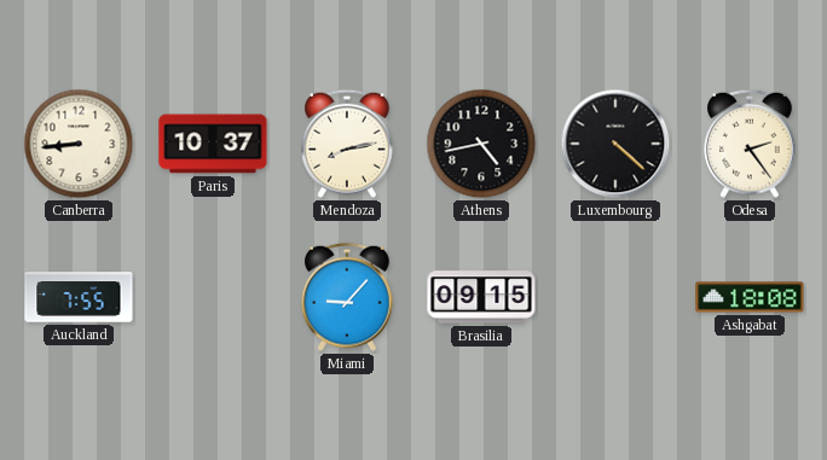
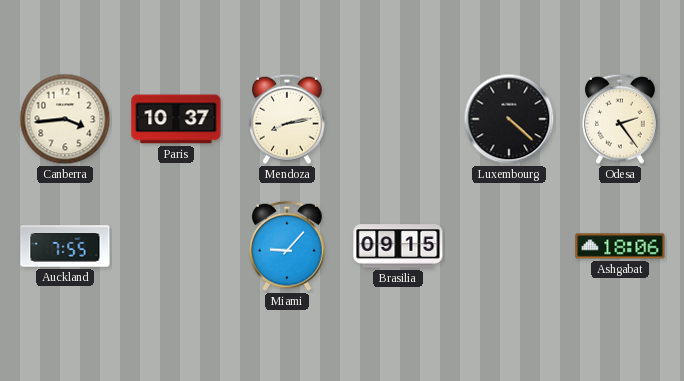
Canberra: 8:44 -> 3:44 (65, 119)
Athens: 4:43 -> none (481, 144)
Ashgabat: 18:08 -> 18:06 (620, 246)
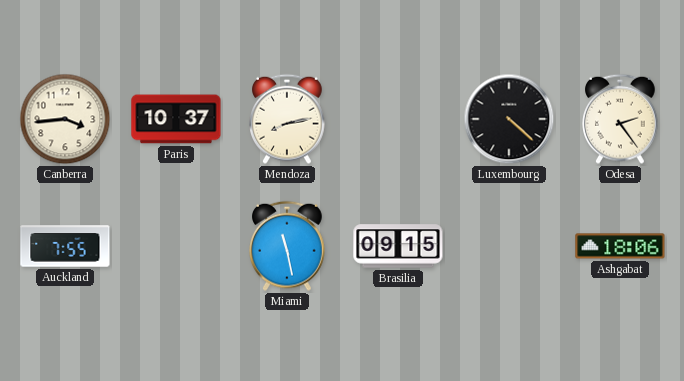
Miami: 9:07 -> 11:28 (288, 246)
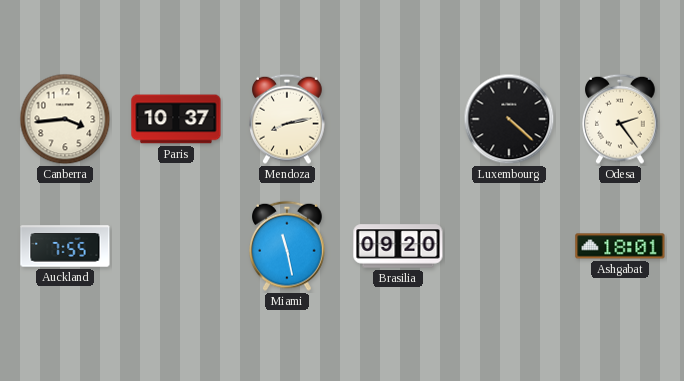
Brasilia: 09:15 -> 09:20 (398, 246)
Ashgabat: 18:06 -> 18:01 (620, 246)
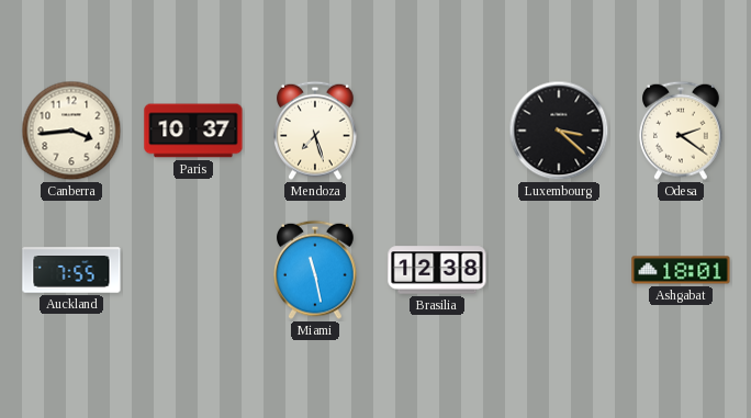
Mendoza: 8:13 -> 7:27 (316, 131)
Luxembourg: 4:22 -> 3:22 (559, 131)
Odesa: 2:24 -> 2:21 (682, 131)
Brasilia: 09:20 -> 12:38 (437, 270)
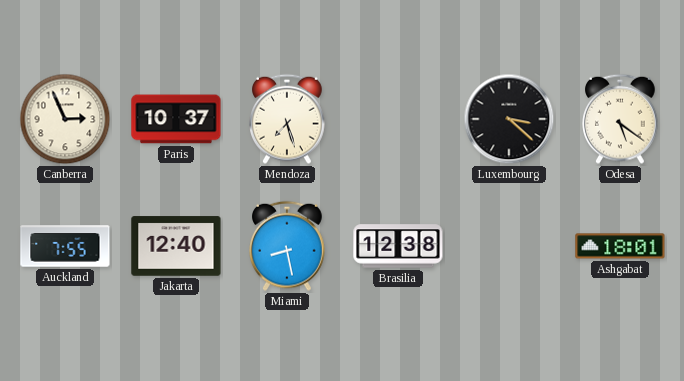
Canberra: 3:44 -> 2:56 (65, 119)
Odesa: 2:21 -> 5:21 (621, 119)
Jakarta: none -> 12:40 (176, 246)
Miami: 11:28 -> 8:28 (288, 246)
